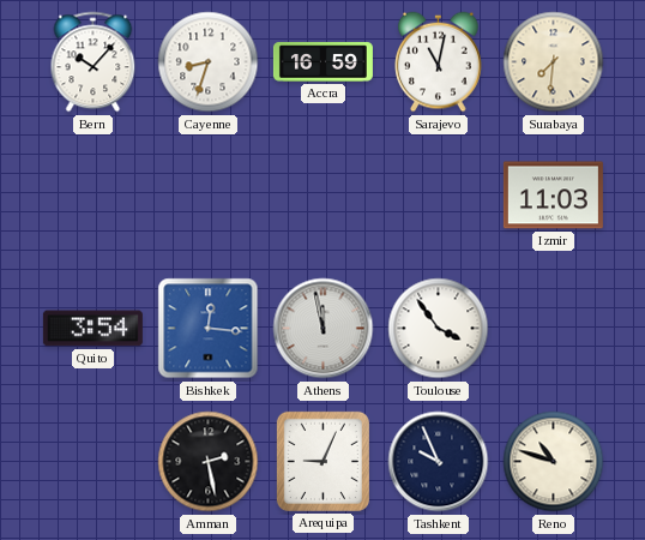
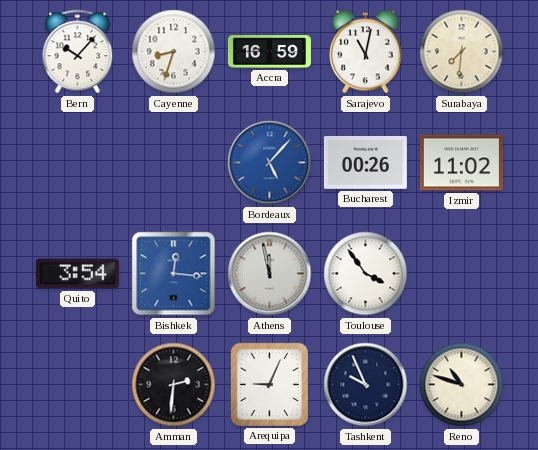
Bordeaux: none -> 5:07 (270, 163)
Bucharest: none -> 00:26 (365, 163)
Izmir: 11:03 -> 11:02 (461, 163)
Amman: 2:28 -> 2:31 (174, 385)
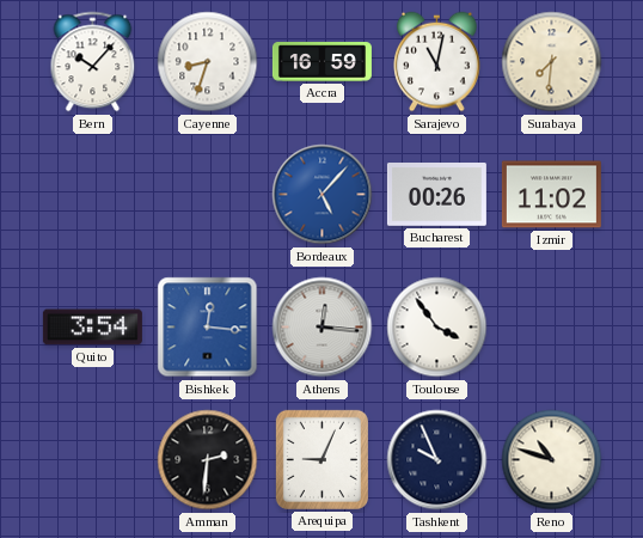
Athens: 11:58 -> 12:16 (323, 328)
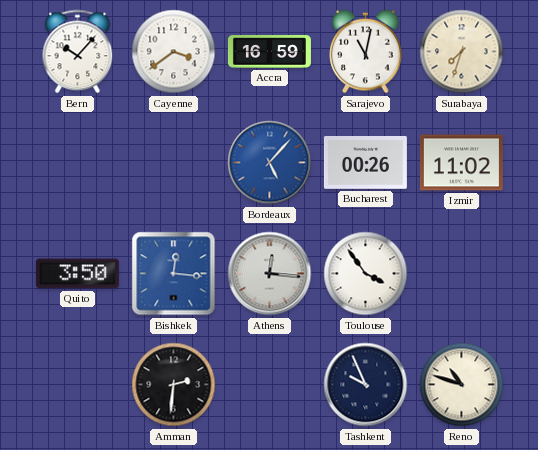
Cayenne: 8:33 -> 3:39 (174, 52)
Surabaya: 7:31 -> 7:33 (462, 52)
Quito: 3:54 -> 3:50 (77, 274)
Arequipa: 9:04 -> none (321, 459)
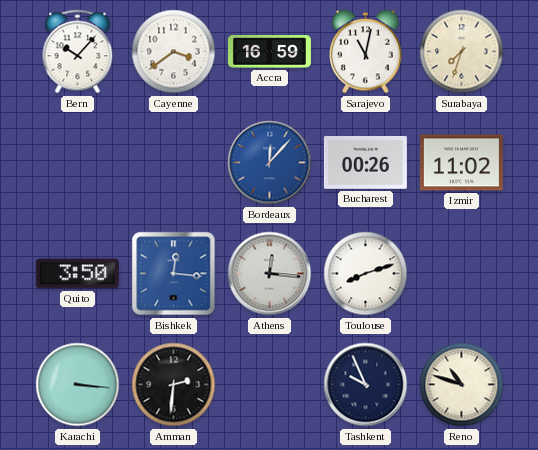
Bordeaux: 5:07 -> 12:07 (270, 163)
Toulouse: 3:54 -> 8:12 (366, 274)
Karachi: none -> 3:16 (78, 385)
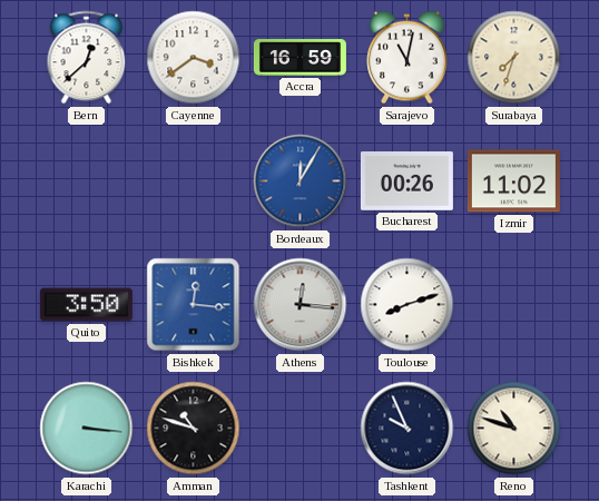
Bern: 10:07 -> 12:38 (87, 58)
Bordeaux: 12:07 -> 12:05 (301, 181)
Amman: 2:31 -> 10:48 (194, 429)
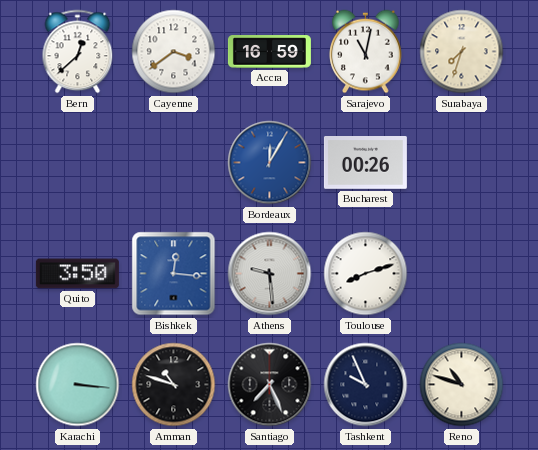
Izmir: 11:02 -> none (513, 181)
Athens: 12:16 -> 9:29 (270, 274)
Santiago: none -> 7:26 (270, 385)
